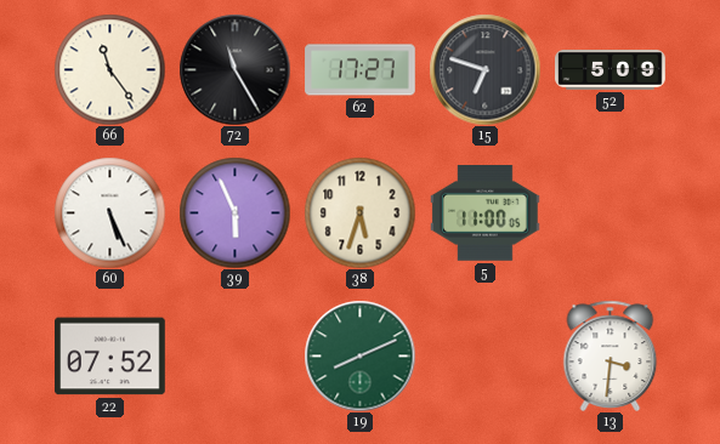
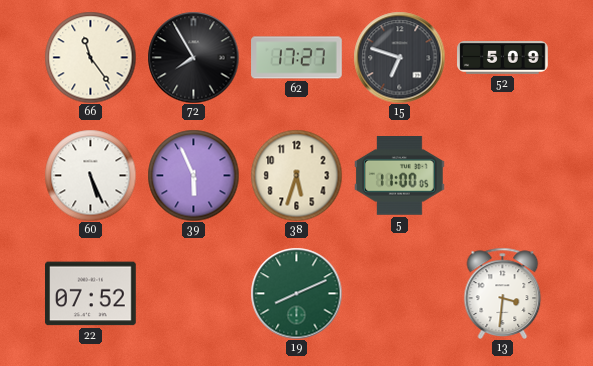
72: 11:25 -> 7:55 (193, 57)
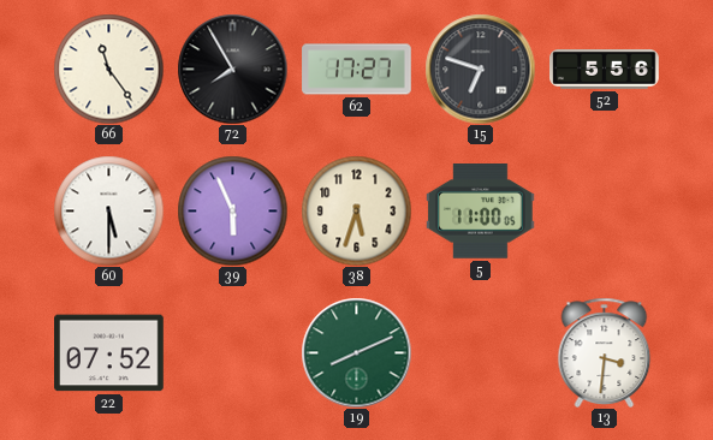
52: 5:09 -> 5:56 (605, 70)
60: 5:26 -> 5:30 (108, 210)
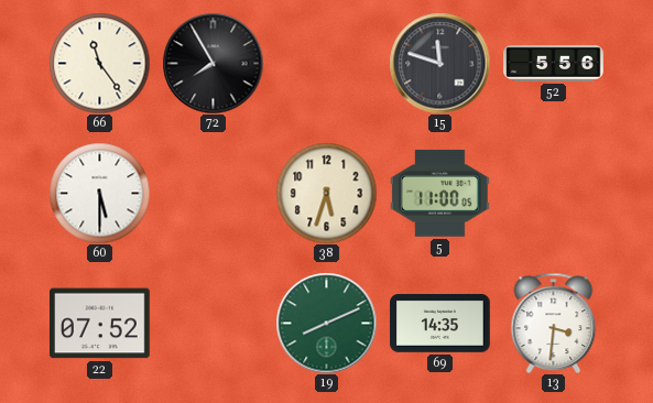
62: 17:27 -> none (357, 70)
15: 6:48 -> 11:48 (439, 63)
39: 5:56 -> none (232, 210)
69: none -> 14:35 (440, 324)
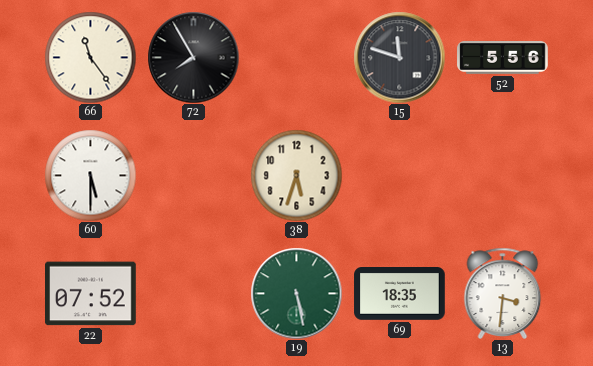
5: 11:00 -> none (440, 194)
19: 8:11 -> 5:28 (296, 293)
69: 14:35 -> 18:35 (400, 294)
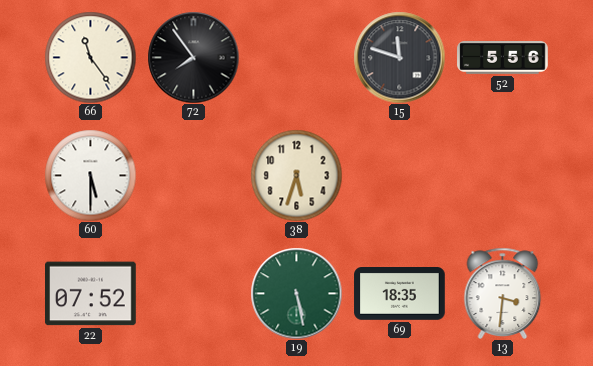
72: 7:55 -> 7:54 (193, 57)
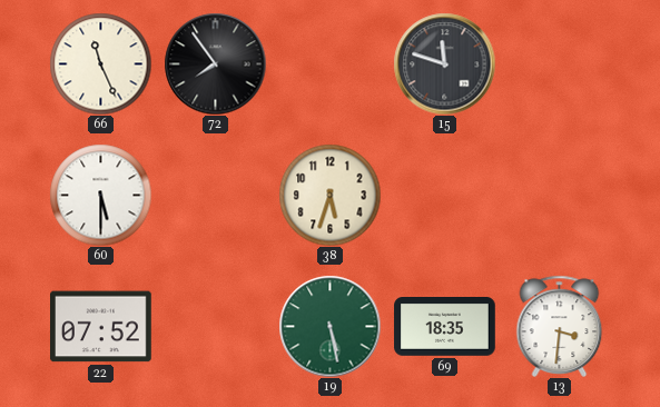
66: 11:24 -> 11:26 (100, 63)
52: 5:56 -> none (503, 58)
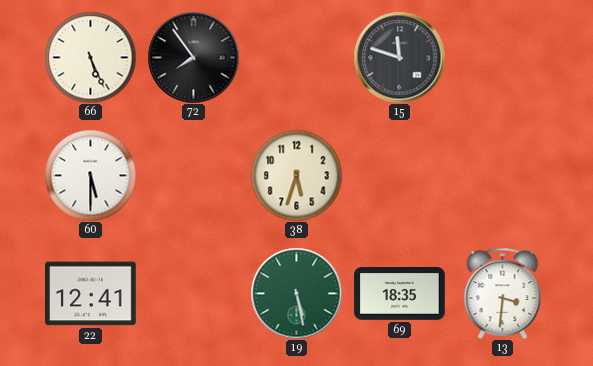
66: 11:26 -> 5:26 (90, 57)
22: 07:52 -> 12:41 (91, 294)
